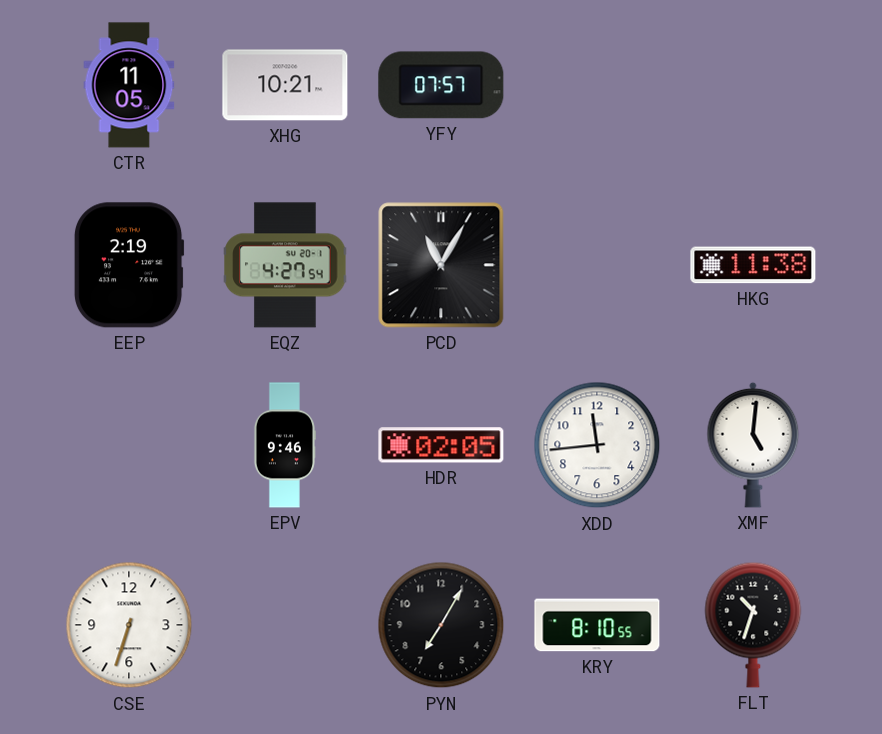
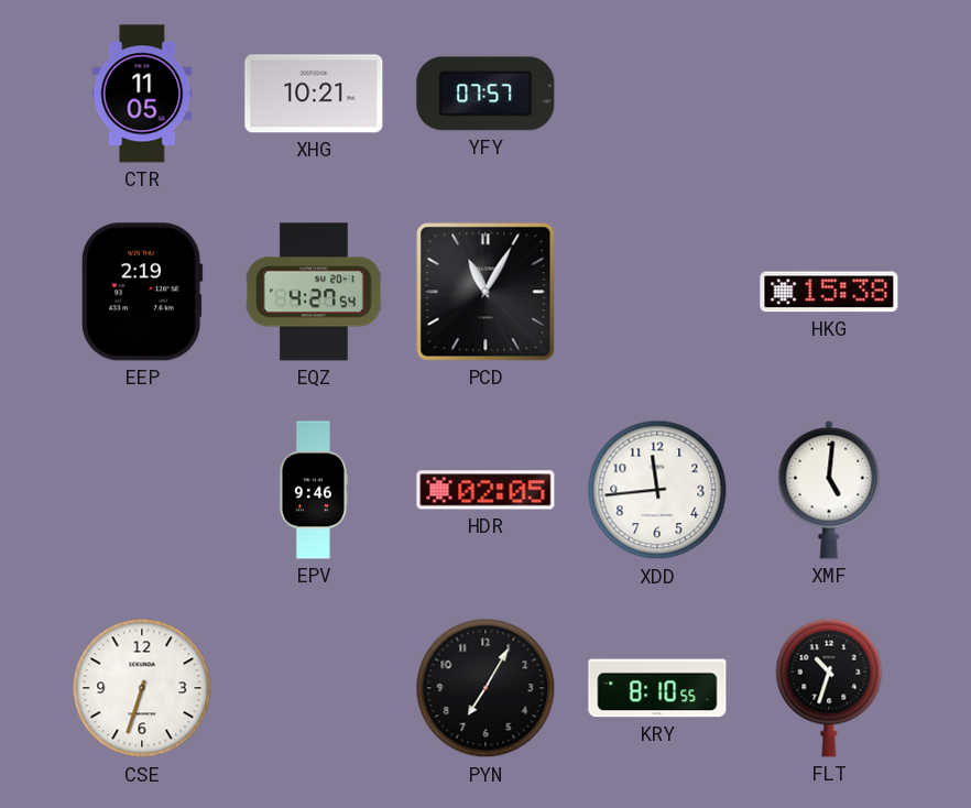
HKG: 11:38 -> 15:38 (829, 292)
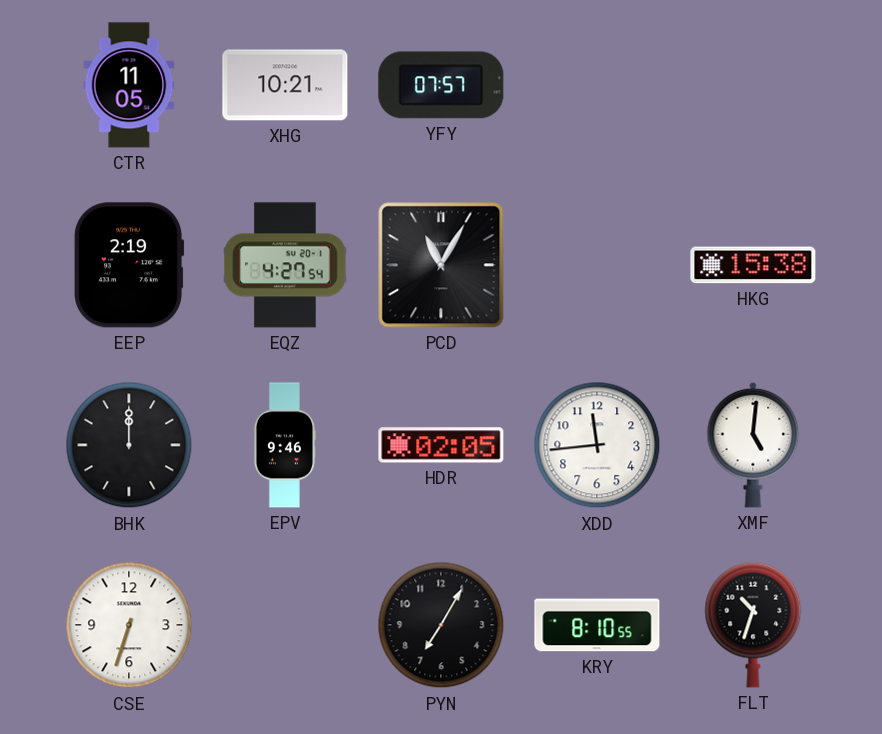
BHK: none -> 12:00 (129, 445)
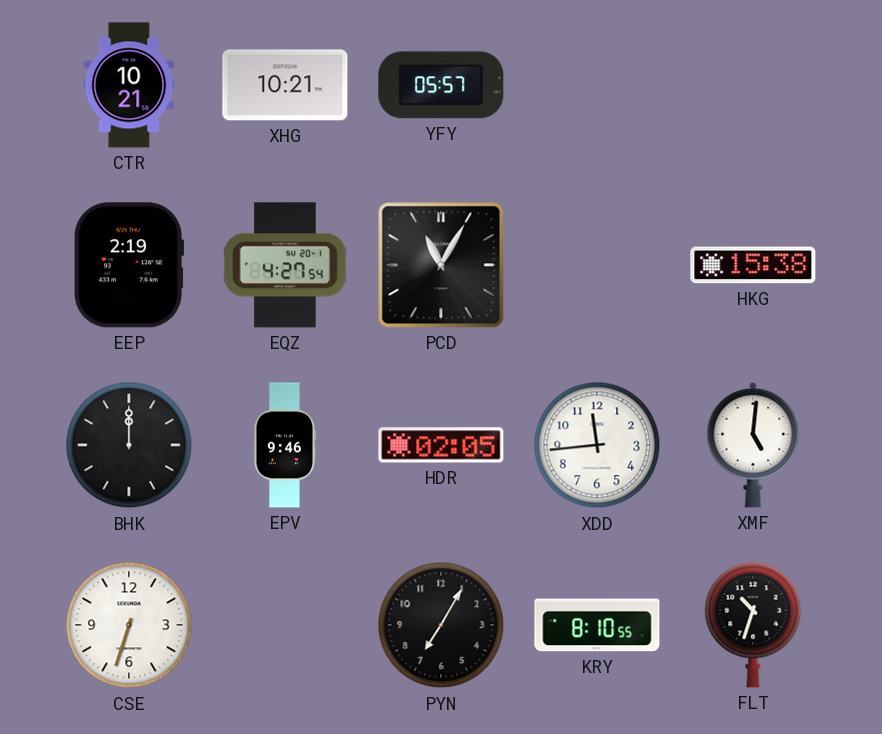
CTR: 11:05 -> 10:21 (129, 85)
YFY: 07:57 -> 05:57 (441, 85)
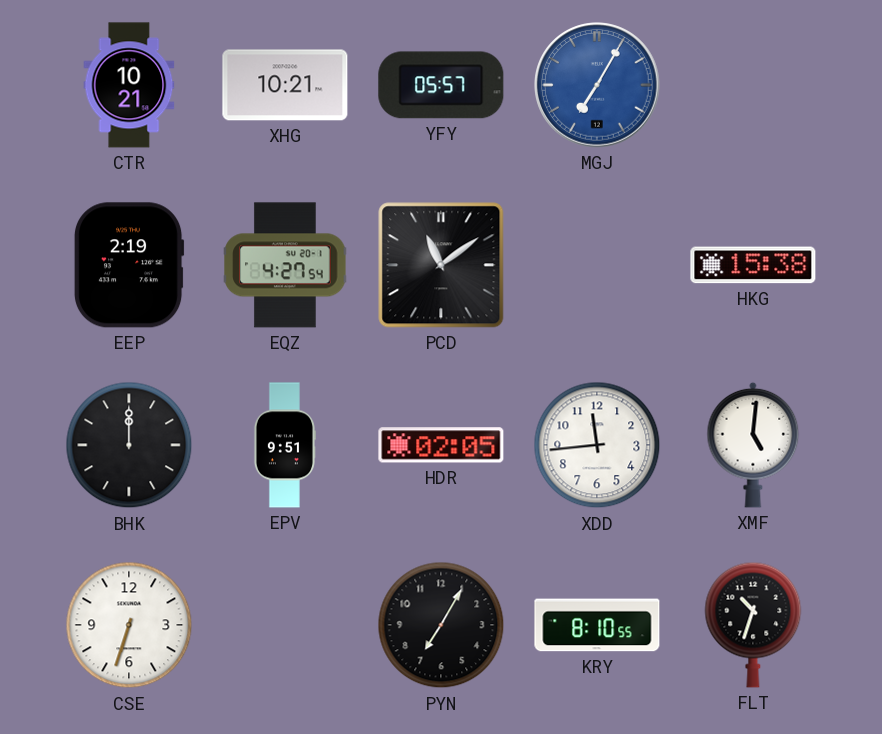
MGJ: none -> 7:05 (597, 85)
PCD: 11:05 -> 11:09 (441, 265)
EPV: 9:46 -> 9:51 (284, 445)
